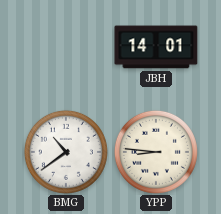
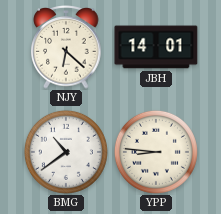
NJY: none -> 6:22 (66, 47)
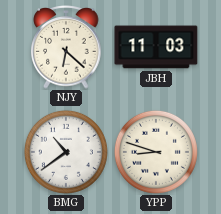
JBH: 14:01 -> 11:03 (156, 47)
YPP: 8:46 -> 8:48 (156, 152)
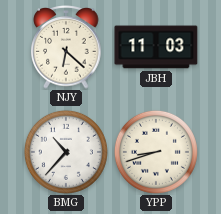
BMG: 10:39 -> 10:37 (66, 152)
YPP: 8:48 -> 8:42 (156, 152)
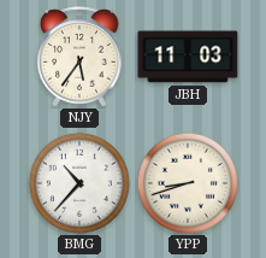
NJY: 6:22 -> 5:36 (79, 57)
